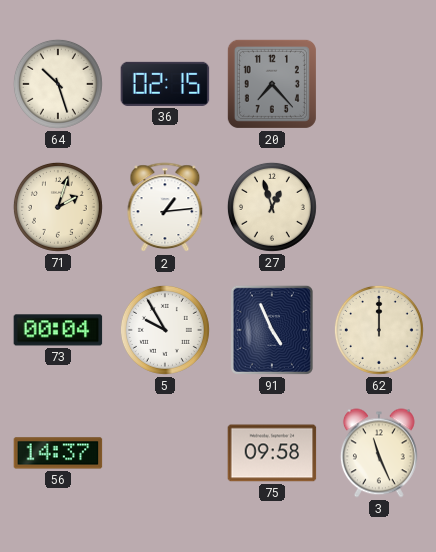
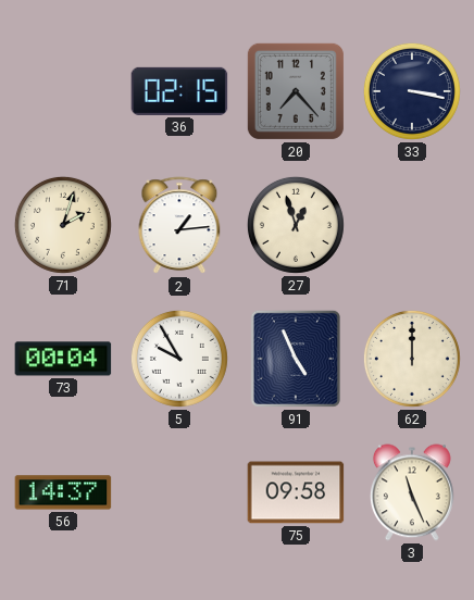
64: 10:27 -> none (58, 84)
33: none -> 3:17 (412, 91)
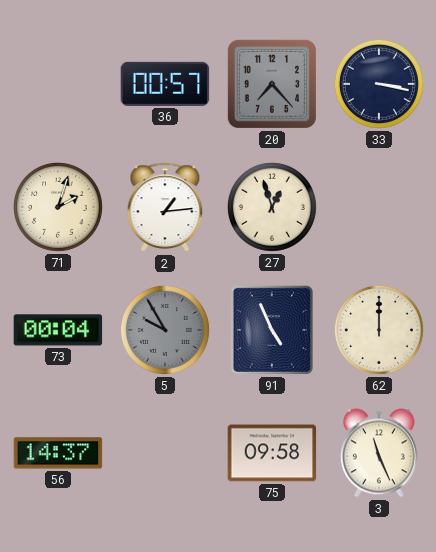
36: 02:15 -> 00:57 (165, 84)
5 dial: white -> grey (165, 330)
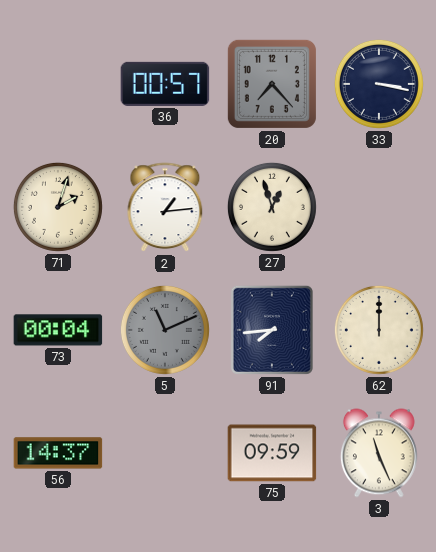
5: 9:55 -> 11:11 (165, 330)
91: 4:56 -> 7:44 (272, 330)
75: 09:58 -> 09:59 (272, 453)
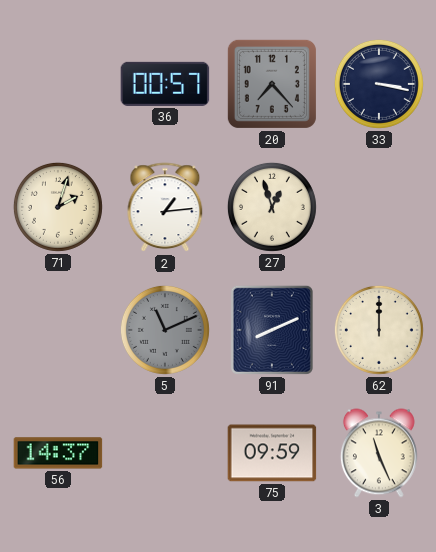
73: 00:04 -> none (58, 330)
91: 7:44 -> 8:11 (272, 330)
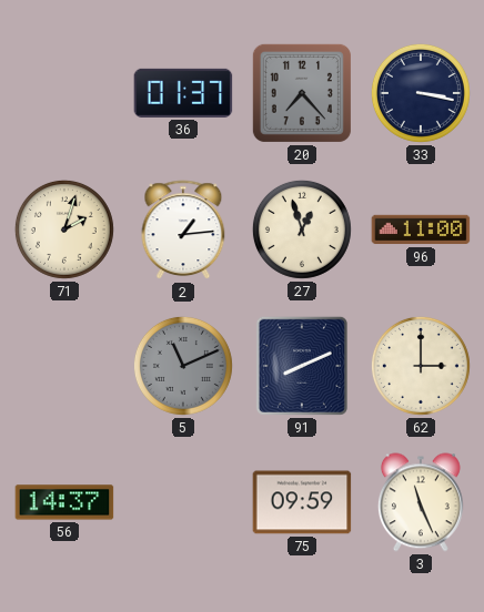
36: 00:57 -> 01:37 (183, 93)
96: none -> 11:00 (421, 229)
62: 12:00 -> 3:00 (421, 366)
